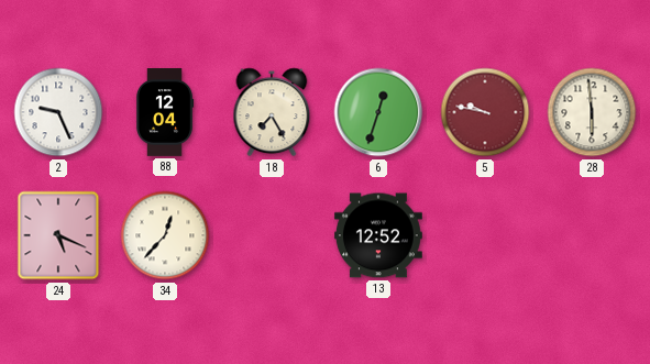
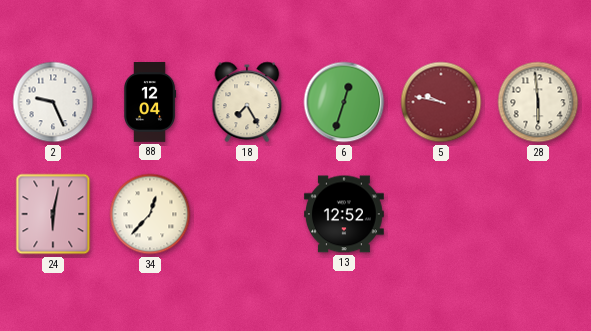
24: 5:19 -> 6:02 (53, 214)
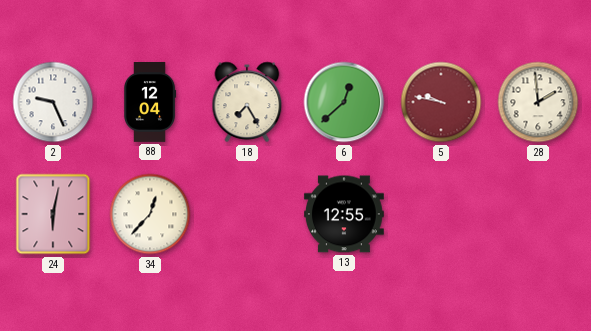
6: 12:33 -> 12:38 (344, 102)
28: 5:59 -> 1:59 (538, 102)
13: 12:52 -> 12:55 (344, 214)
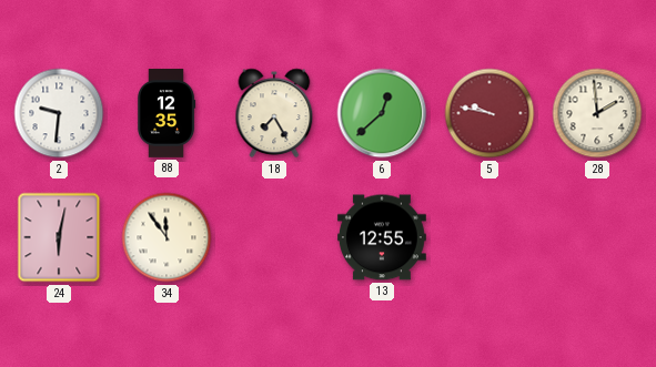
2: 9:26 -> 9:31 (59, 113)
88: 12:04 -> 12:35 (168, 114)
34: 12:37 -> 11:54 (166, 237)
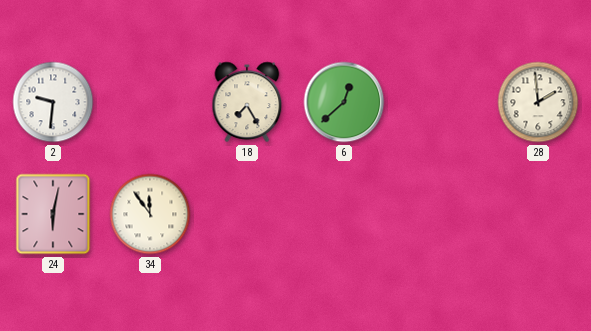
88: 12:35 -> none (168, 114)
5: 9:47 -> none (490, 113)
13: 12:55 -> none (382, 237)
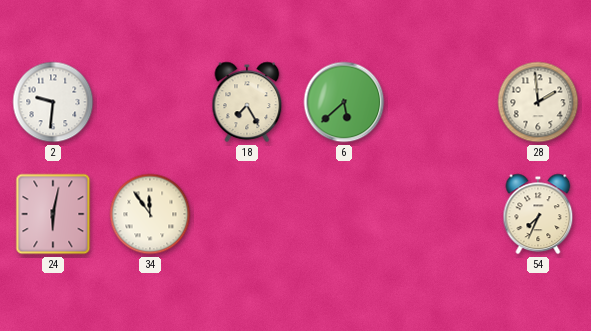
6: 12:38 -> 5:38 (344, 102)
54: none -> 7:34 (538, 214)
